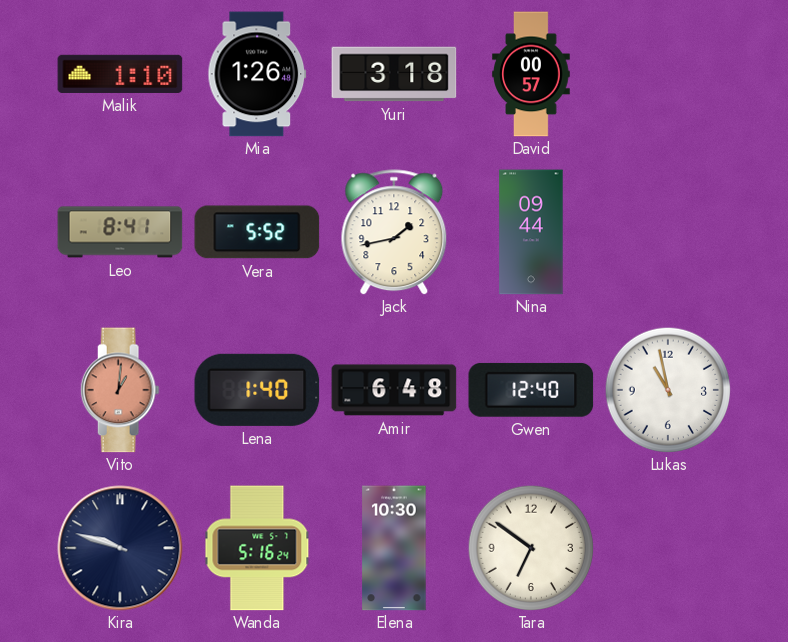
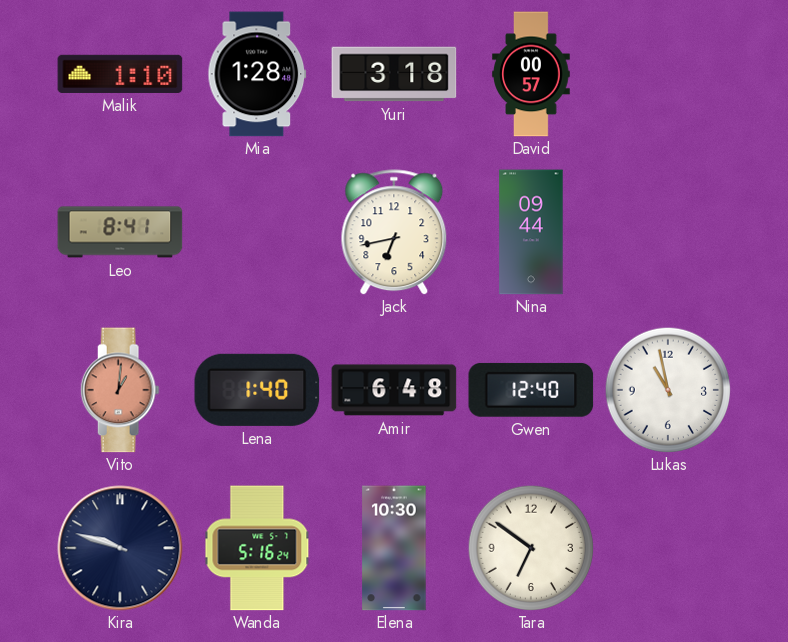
Mia: 1:26 -> 1:28 (257, 74)
Vera: 5:52 -> none (257, 232)
Jack: 1:43 -> 6:43 (394, 232)
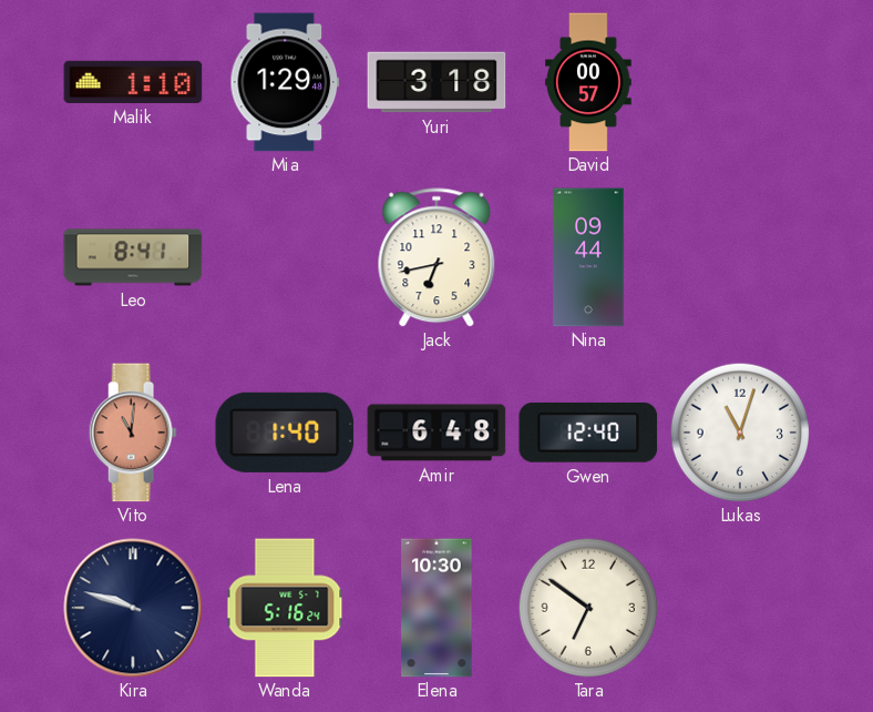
Mia: 1:28 -> 1:29 (285, 82)
Vito: 1:01 -> 11:01 (133, 433)
Lukas: 10:58 -> 11:03 (740, 433)
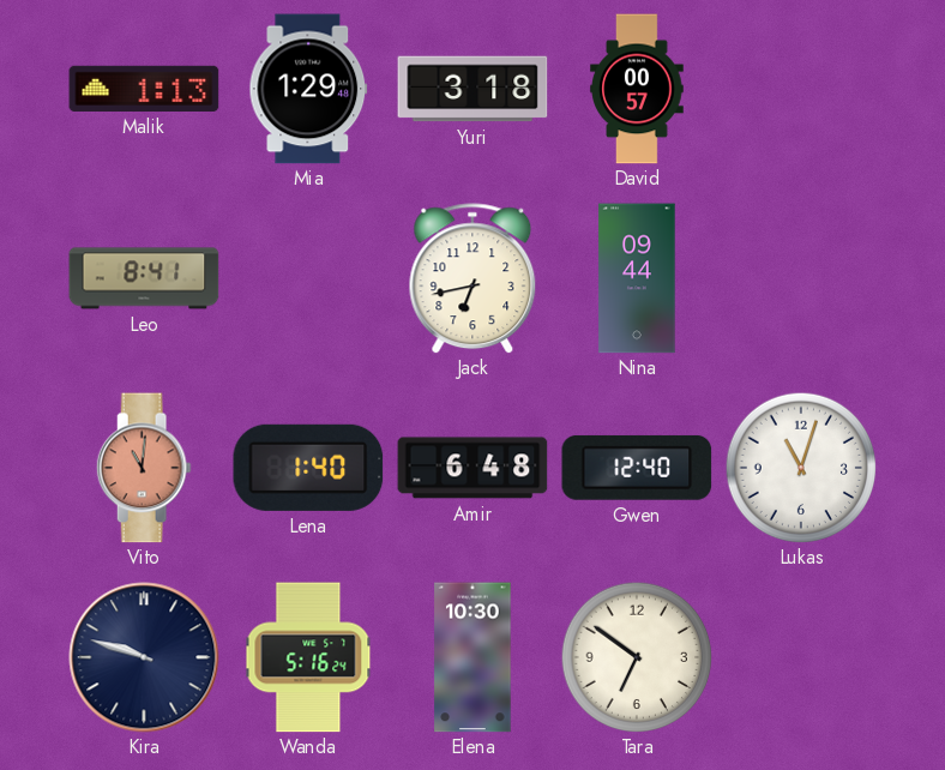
Malik: 1:10 -> 1:13 (144, 89)
